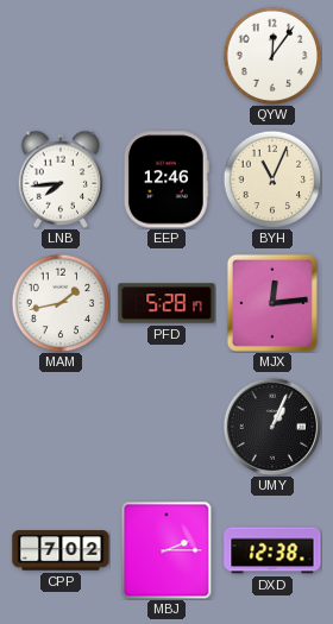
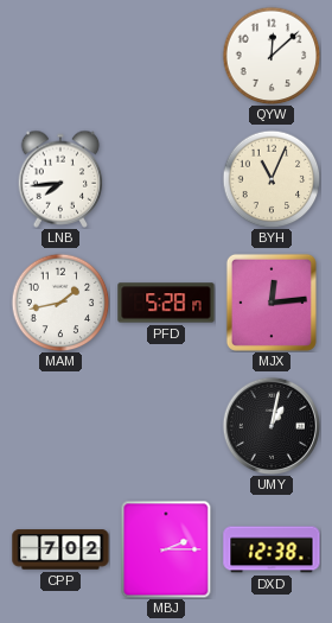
QYW: 12:06 -> 12:08 (272, 56)
EEP: 12:46 -> none (166, 179)
UMY: 1:04 -> 1:02 (270, 425)
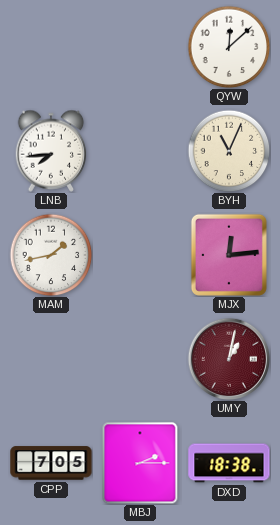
PFD: 5:28 -> none (166, 303)
UMY dial: black -> burgundy (228, 358)
CPP: 7:02 -> 7:05 (51, 463)
DXD: 12:38 -> 18:38 (229, 463)
